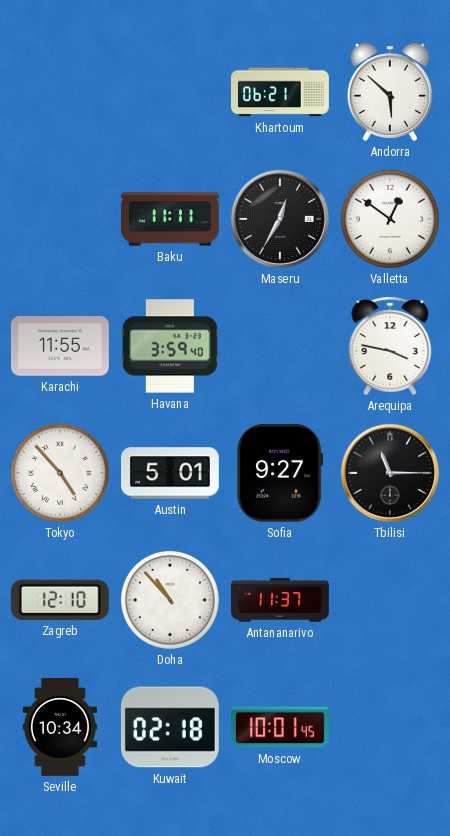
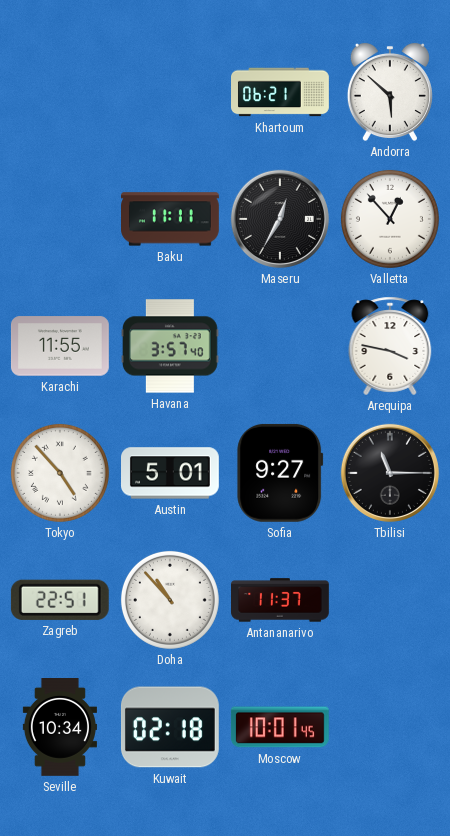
Valletta: 12:51 -> 12:53 (390, 219)
Havana: 3:59 -> 3:57 (170, 346)
Zagreb: 12:10 -> 22:51 (60, 600)
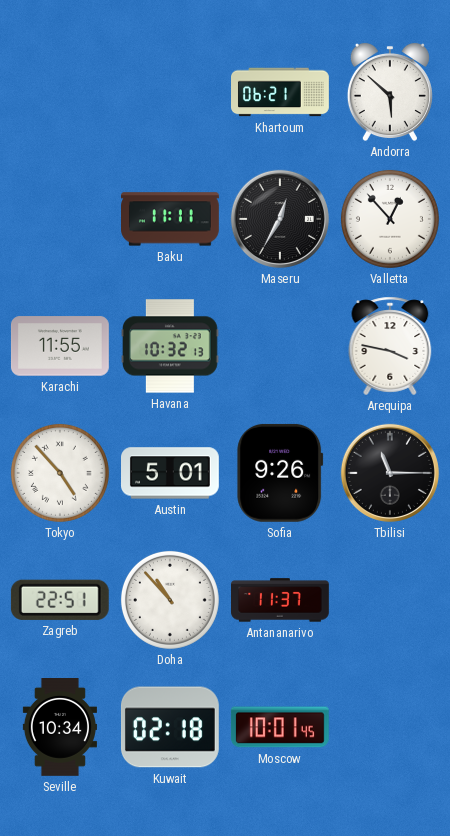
Havana: 3:57 -> 10:32 (170, 346)
Sofia: 9:27 -> 9:26 (280, 473)
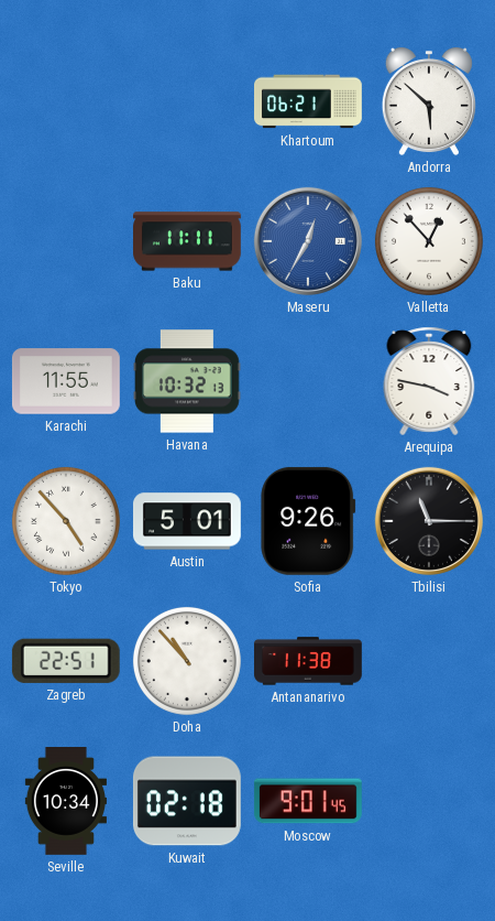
Maseru dial: black -> blue (308, 241)
Antananarivo: 11:37 -> 11:38 (309, 661)
Moscow: 10:01 -> 9:01 (308, 801)
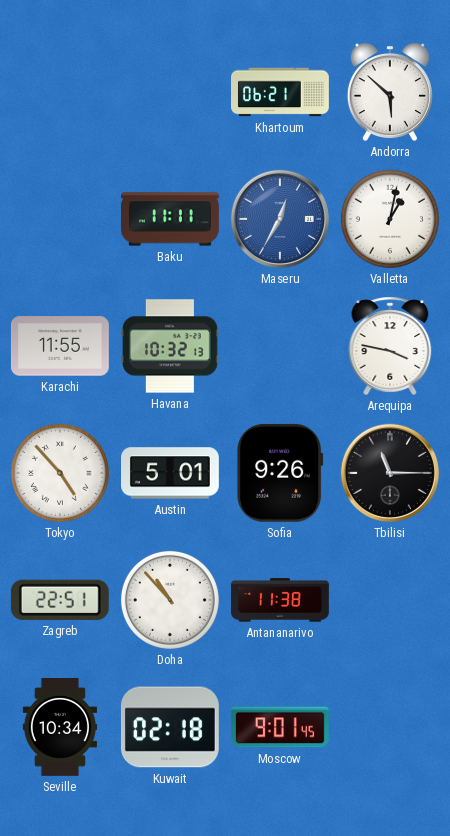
Valletta: 12:53 -> 1:02 (390, 219)
